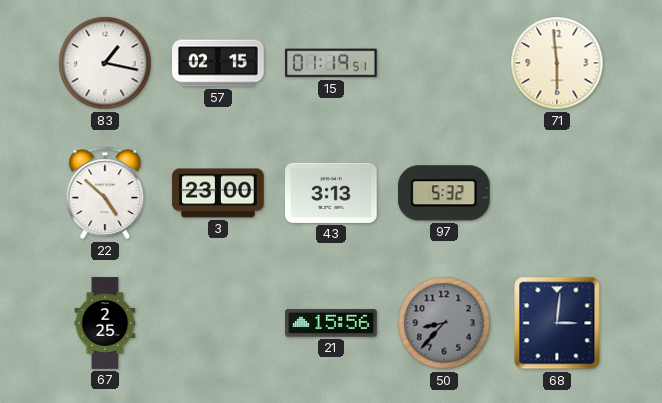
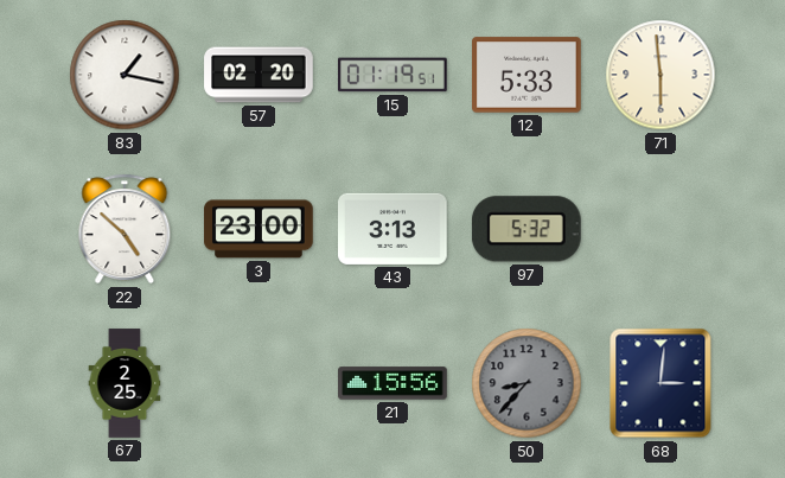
57: 02:15 -> 02:20 (259, 75)
12: none -> 5:33 (526, 75)
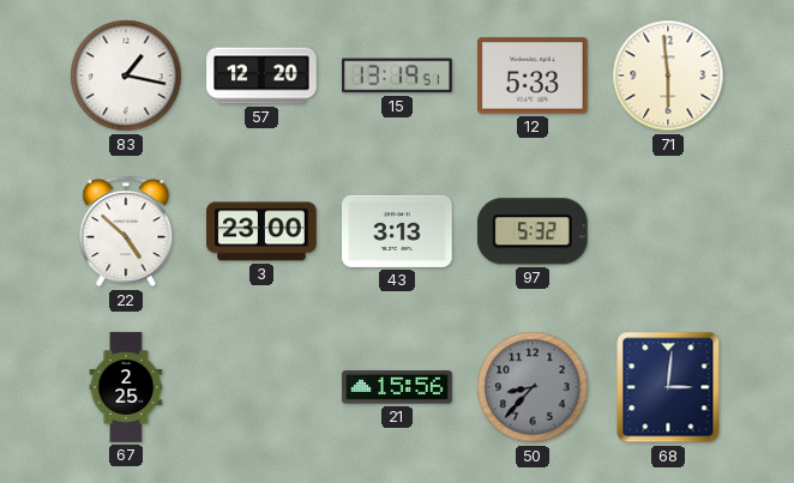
57: 02:20 -> 12:20 (261, 76)
15: 01:19 -> 13:19 (398, 76)
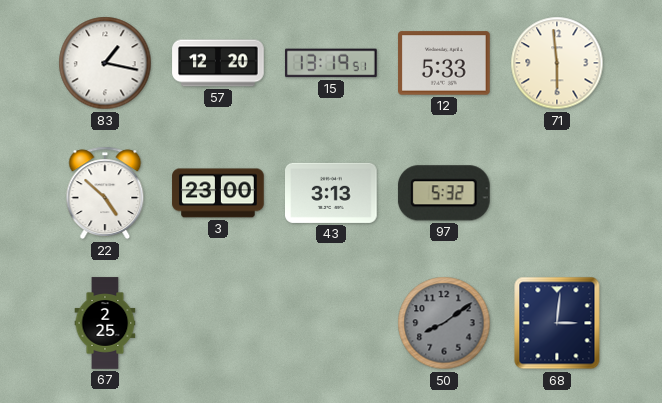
21: 15:56 -> none (397, 387)
50: 8:37 -> 8:09 (444, 323)
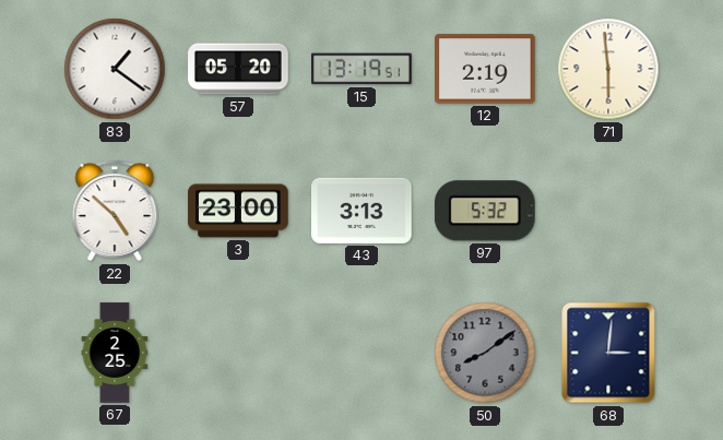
83: 1:17 -> 1:21 (115, 69)
57: 12:20 -> 05:20 (238, 69)
12: 5:33 -> 2:19 (485, 69)
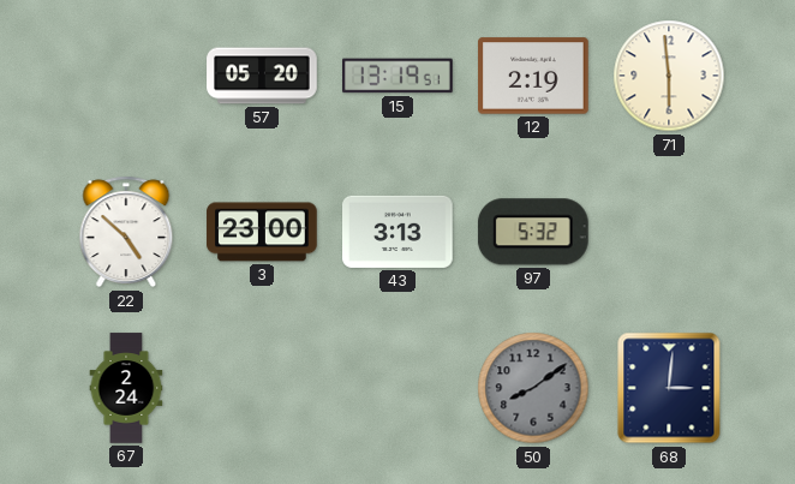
83: 1:21 -> none (115, 69)
67: 2:25 -> 2:24 (126, 388)
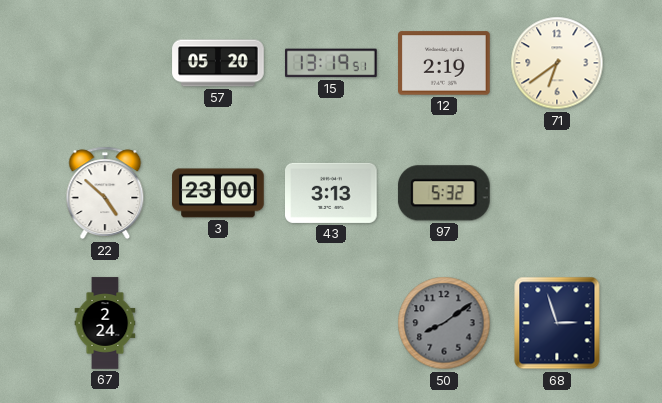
71: 5:59 -> 6:39 (557, 63)
68: 3:01 -> 2:57 (557, 323)
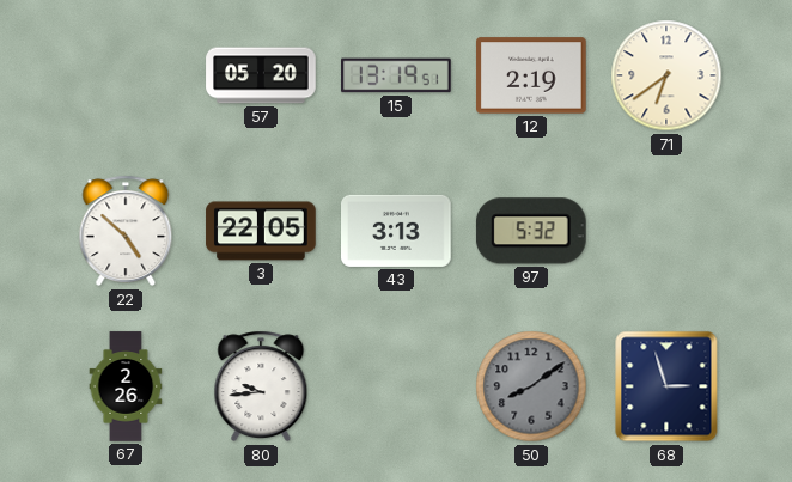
3: 23:00 -> 22:05 (261, 231)
67: 2:24 -> 2:26 (126, 386)
80: none -> 9:44 (261, 386)
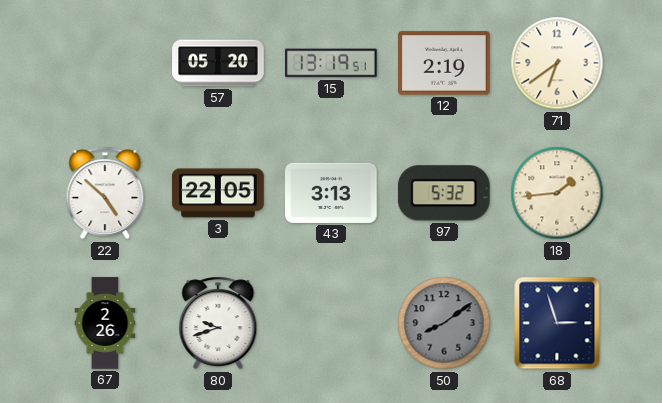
18: none -> 1:44 (557, 193)
80: 9:44 -> 9:42 (218, 323)
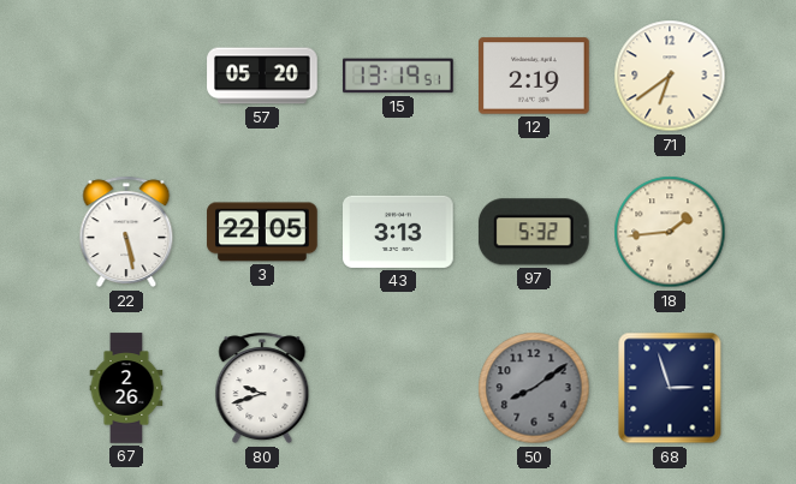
22: 4:52 -> 5:28 (126, 232)
